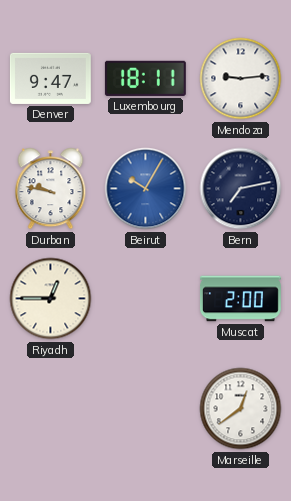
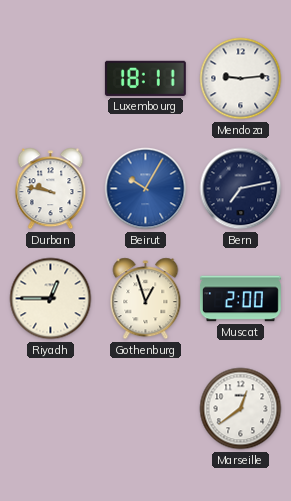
Denver: 9:47 -> none (50, 78)
Gothenburg: none -> 12:57 (146, 299)
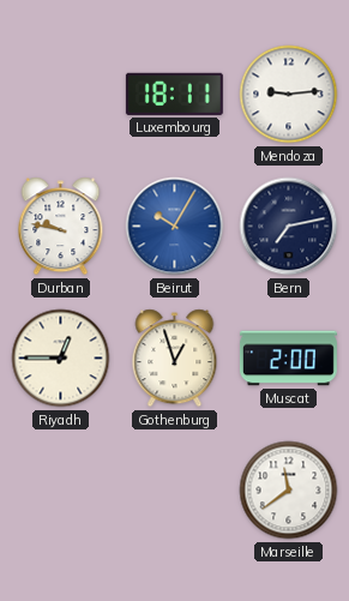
Marseille: 12:39 -> 11:39 (289, 491)
